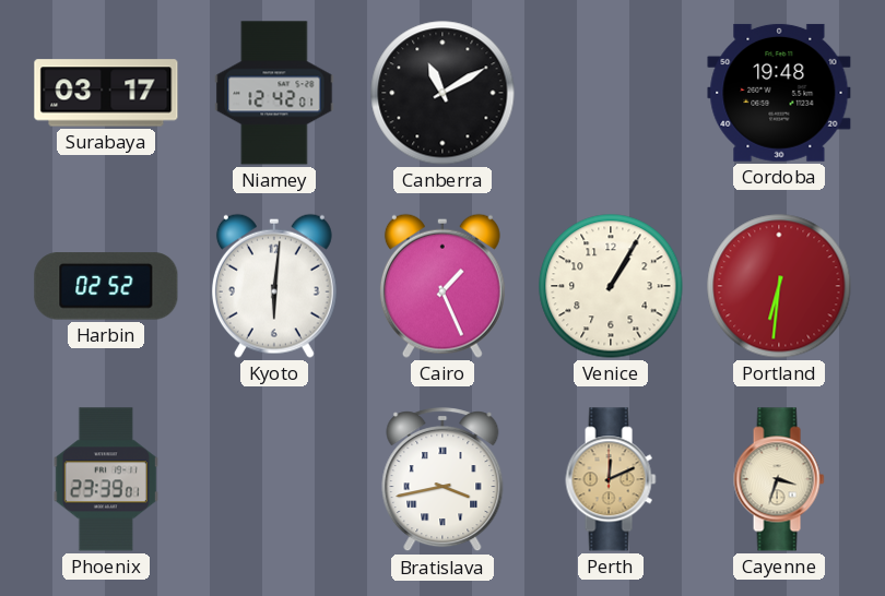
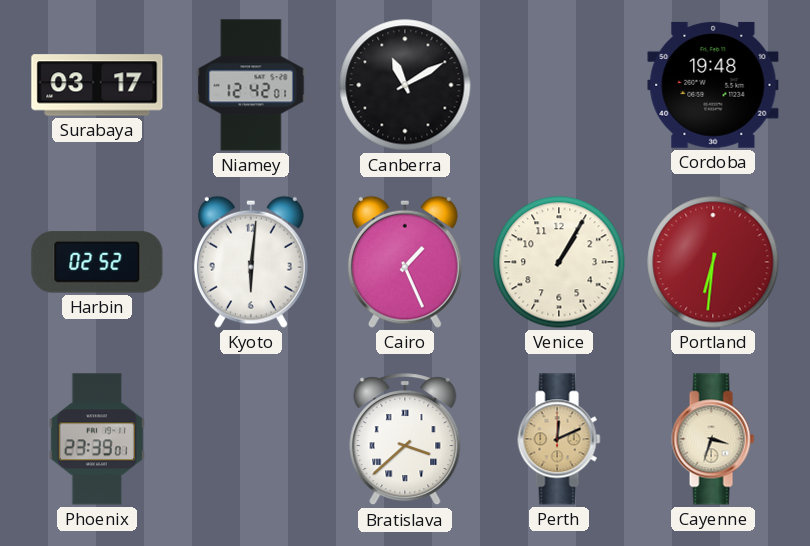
Bratislava: 3:43 -> 3:38 (405, 440)
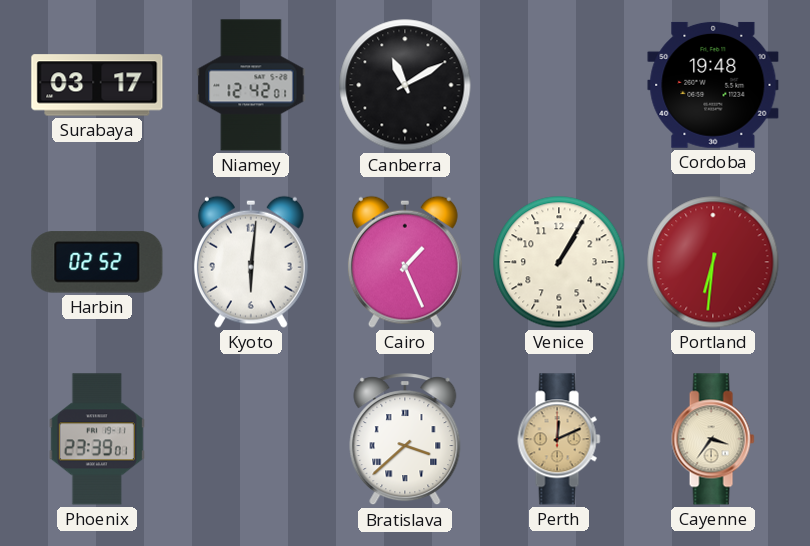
Cayenne: 3:33 -> 3:36 (713, 439)
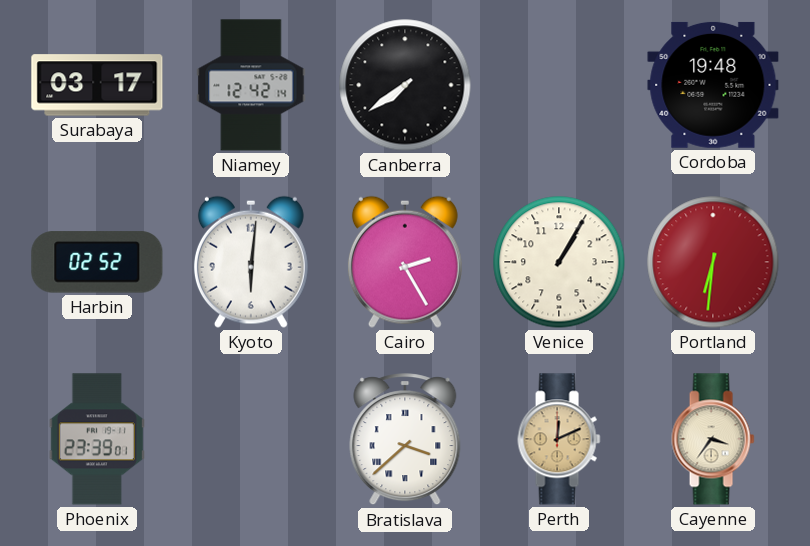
Niamey: 12:42:01 -> 12:42:14 (251, 85)
Canberra: 11:10 -> 7:39 (405, 85)
Cairo: 1:26 -> 2:25 (405, 262)
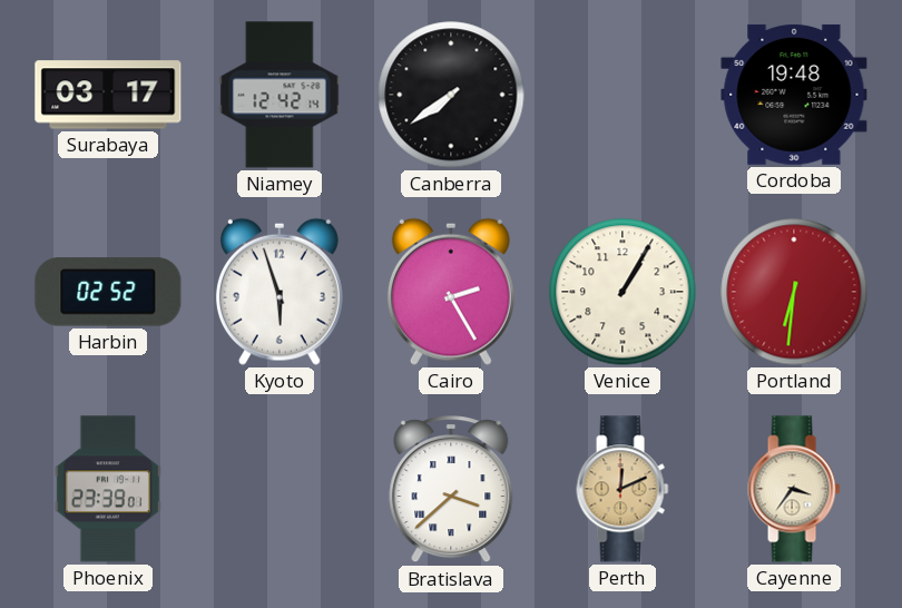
Kyoto: 6:01 -> 5:57 (280, 292)
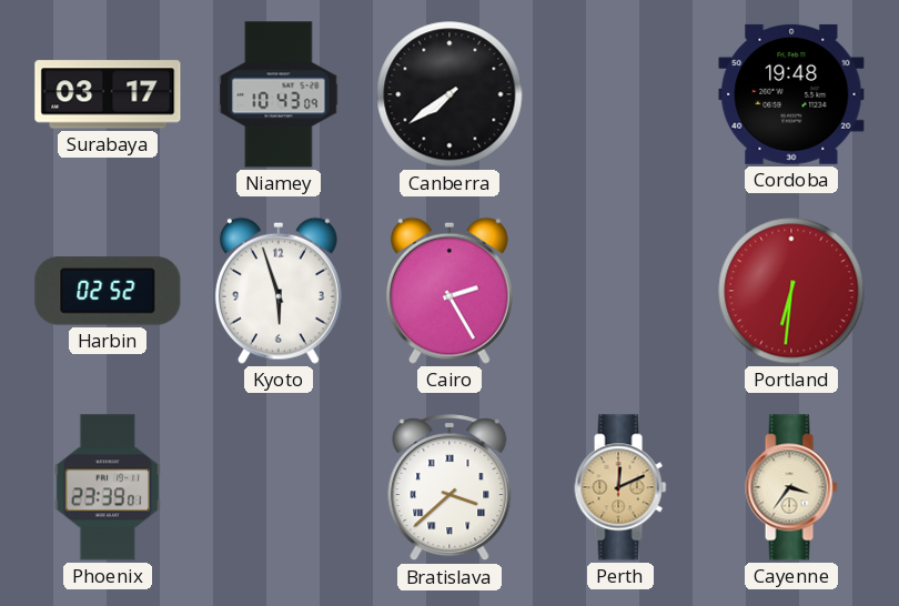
Niamey: 12:42 -> 10:43 (279, 94)
Venice: 1:05 -> none (622, 292)
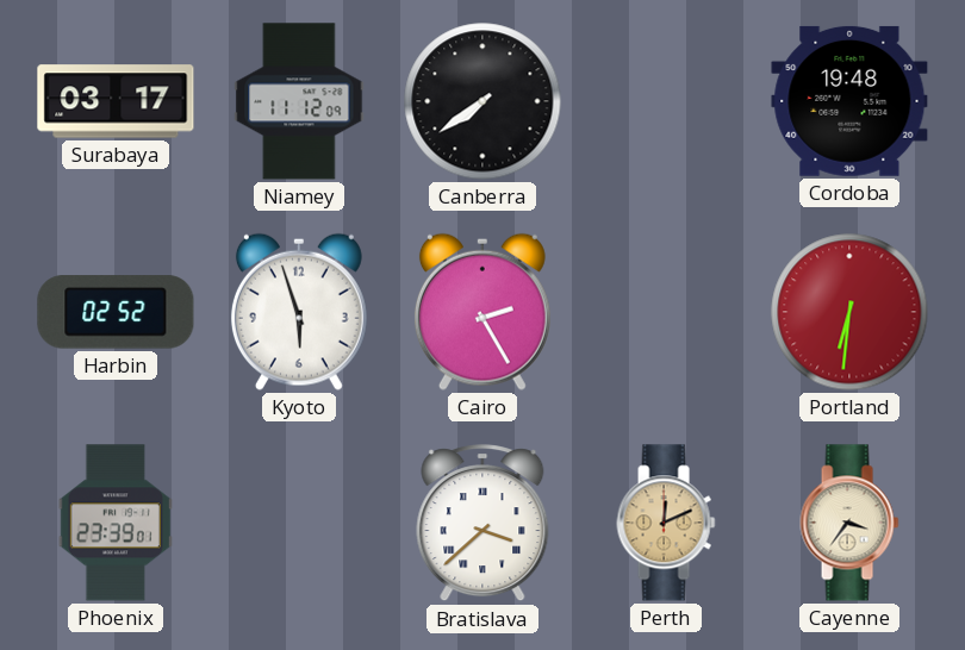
Niamey: 10:43 -> 11:12 (299, 101)
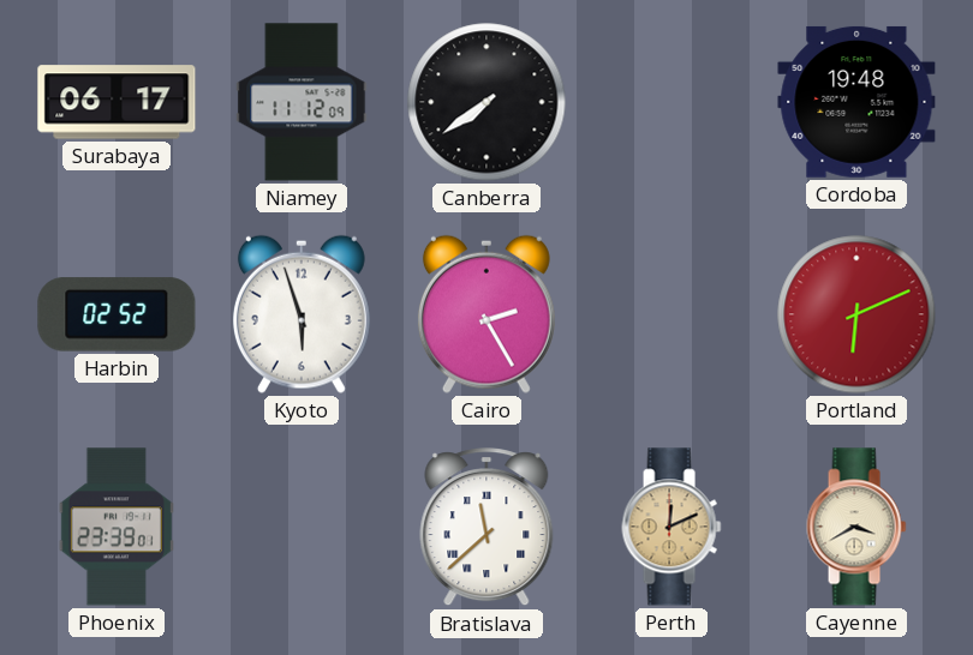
Surabaya: 03:17 -> 06:17 (117, 102)
Portland: 6:31 -> 6:11 (856, 314)
Bratislava: 3:38 -> 11:38 (486, 528)
Cayenne: 3:36 -> 3:40 (856, 527)
